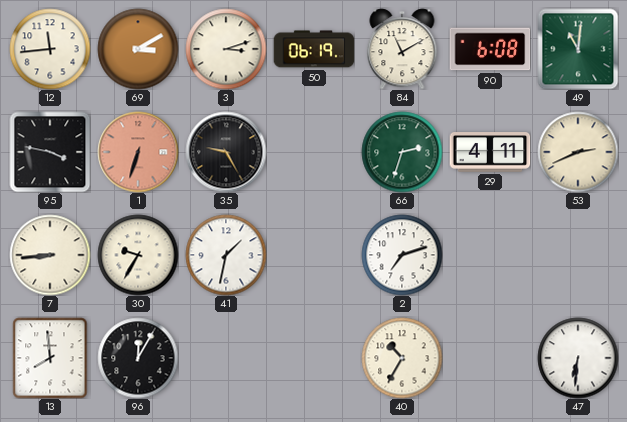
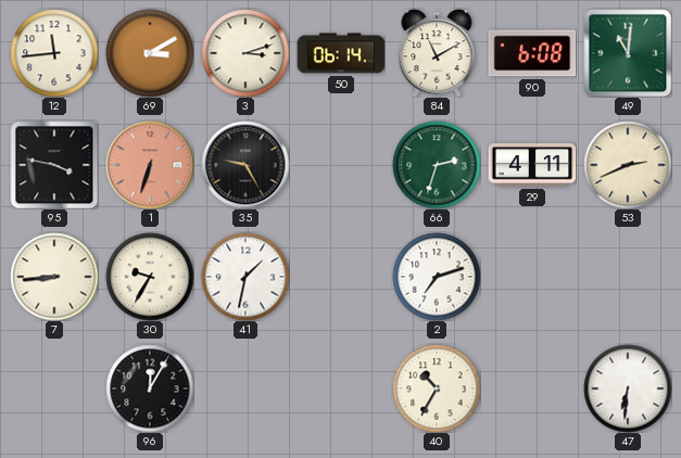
50: 06:19 -> 06:14 (341, 53)
13: 7:59 -> none (50, 358)
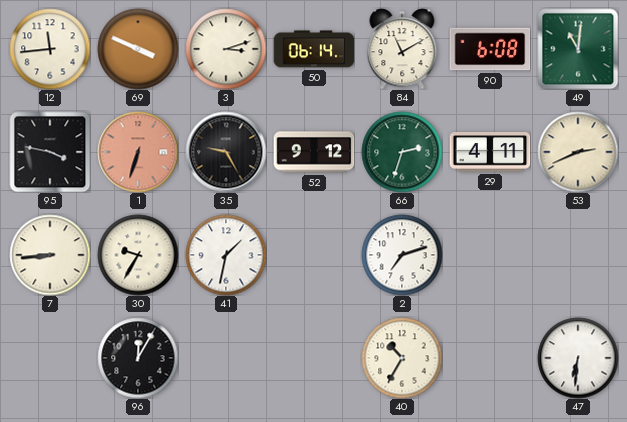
69: 3:10 -> 3:49 (138, 49)
52: none -> 9:12 (314, 152)
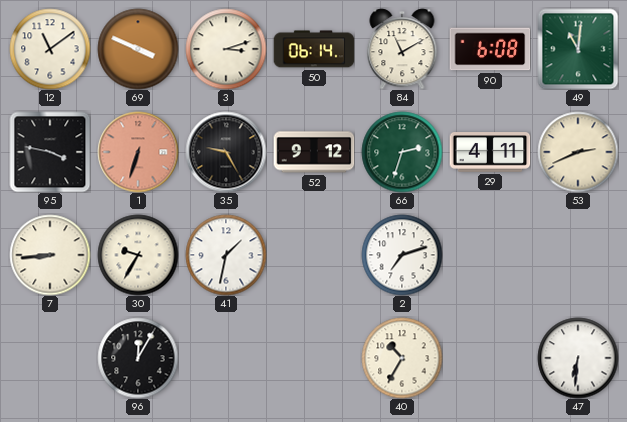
12: 11:44 -> 11:09 (50, 49)
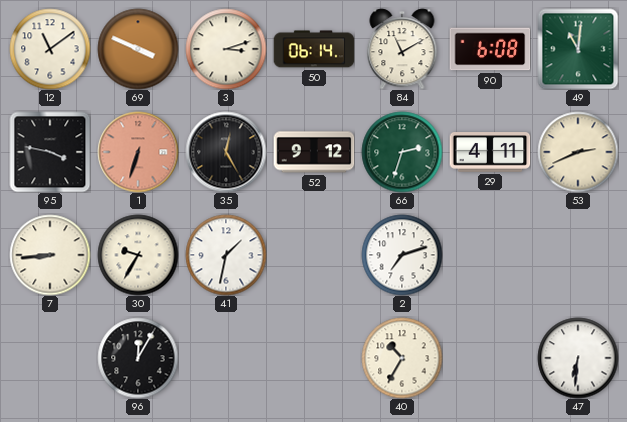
35: 9:25 -> 12:25 (226, 152)
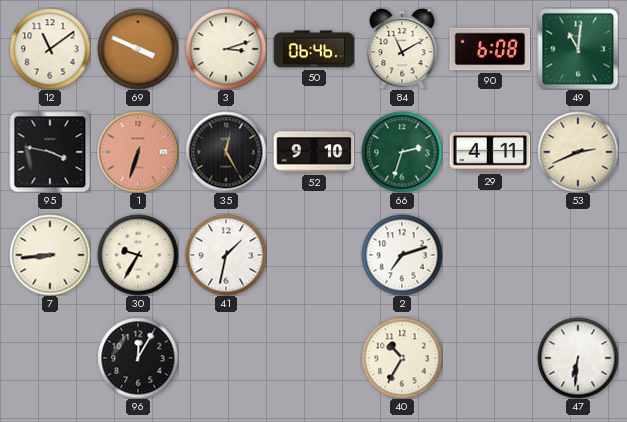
50: 06:14 -> 06:46 (314, 49)
52: 9:12 -> 9:10 (314, 152)
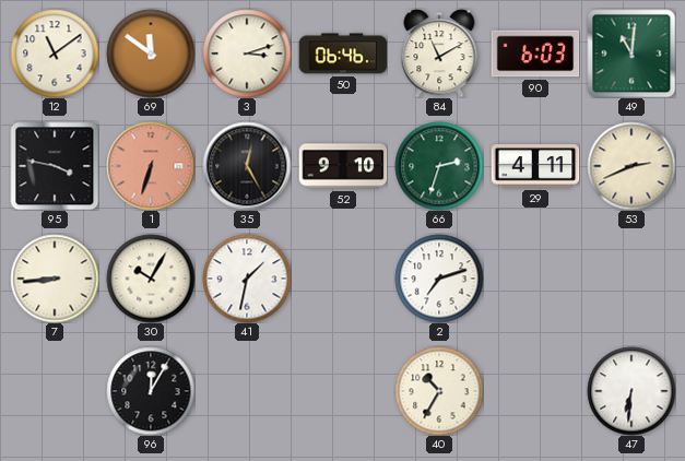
69: 3:49 -> 11:51 (151, 54)
90: 6:08 -> 6:03 (535, 54)
30: 9:35 -> 10:05 (151, 279)
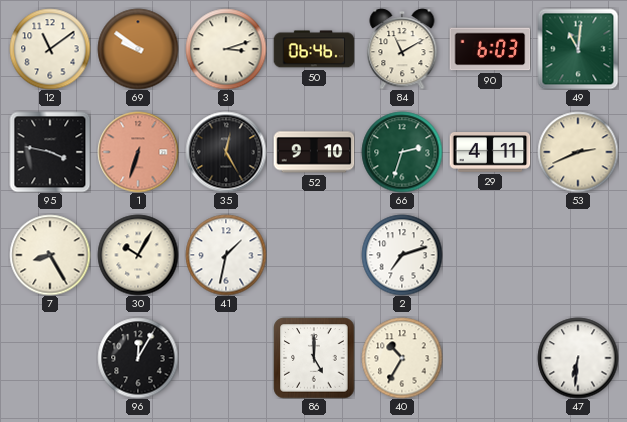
69: 11:51 -> 9:51 (138, 49)
7: 8:44 -> 8:25 (50, 255)
86: none -> 5:00 (314, 358)
